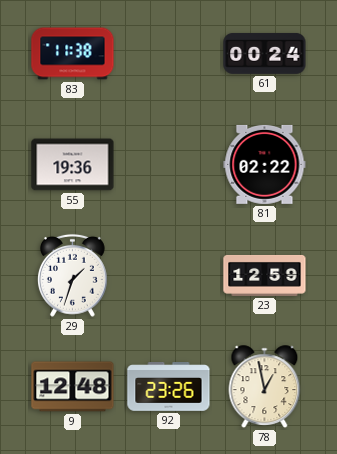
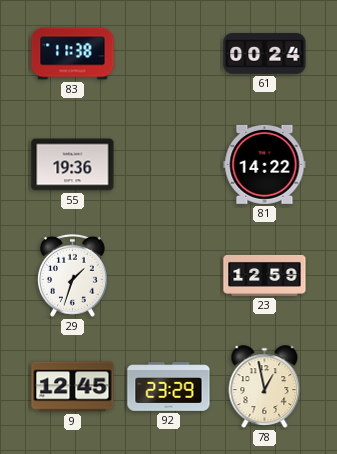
81: 02:22 -> 14:22 (265, 164)
9: 12:48 -> 12:45 (73, 387)
92: 23:26 -> 23:29 (169, 387)
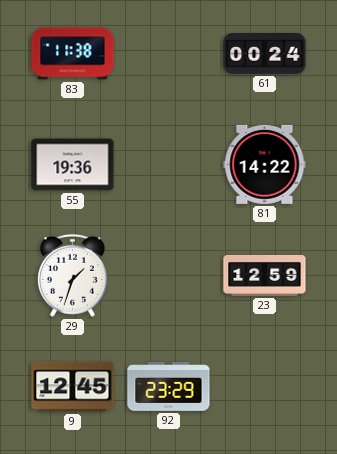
78: 12:58 -> none (265, 387)
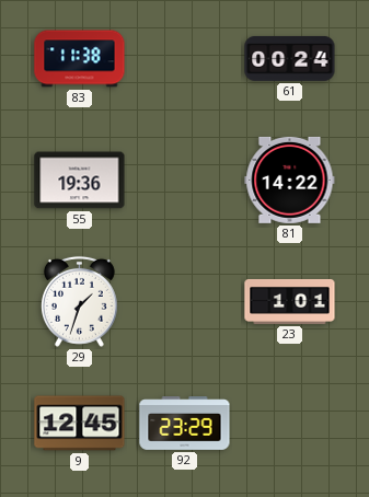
23: 12:59 -> 1:01 (290, 301)
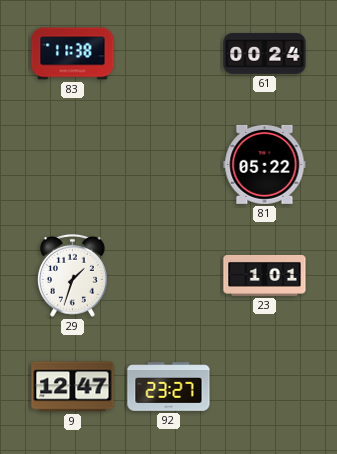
55: 19:36 -> none (80, 181)
81: 14:22 -> 05:22 (265, 164)
9: 12:45 -> 12:47 (73, 387)
92: 23:29 -> 23:27 (169, 387)
